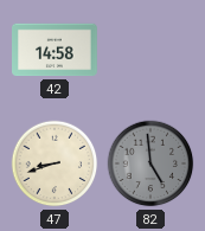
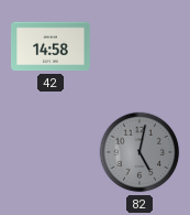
47: 8:42 -> none (55, 163)
82: 4:59 -> 5:02 (139, 152)
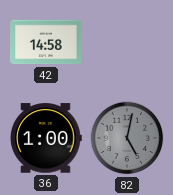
36: none -> 1:00 (46, 138)
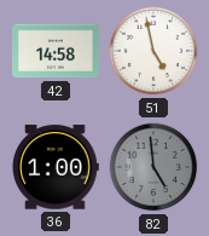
51: none -> 4:58 (153, 51)
82: 5:02 -> 4:59 (153, 167)
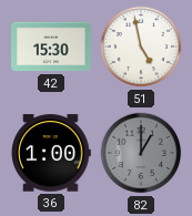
42: 14:58 -> 15:30 (52, 47)
82: 4:59 -> 1:00 (141, 153)
